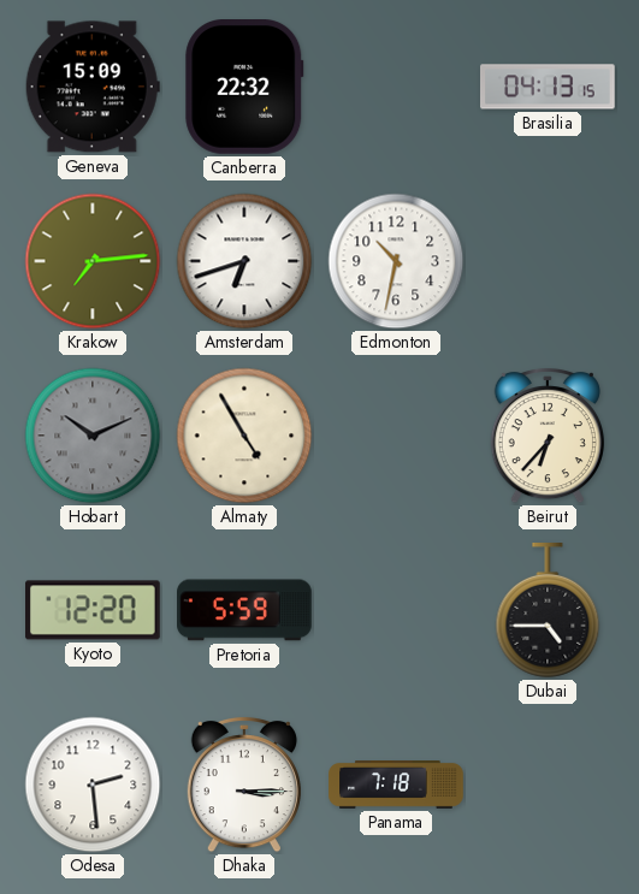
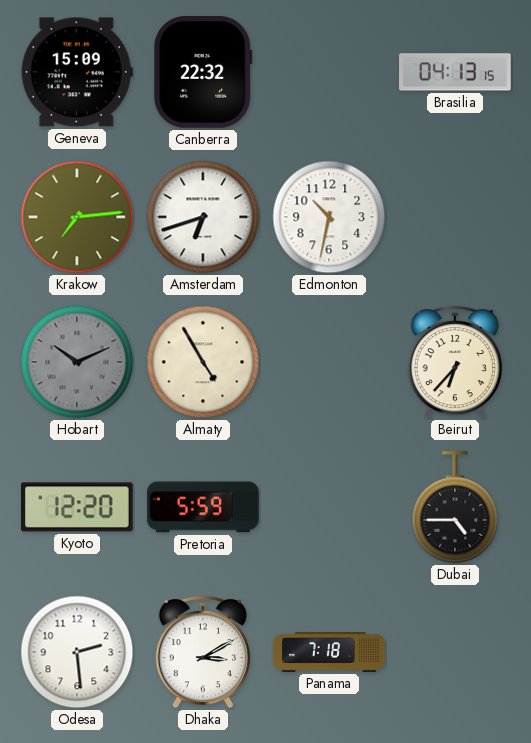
Dhaka: 3:15 -> 3:10 (203, 652)
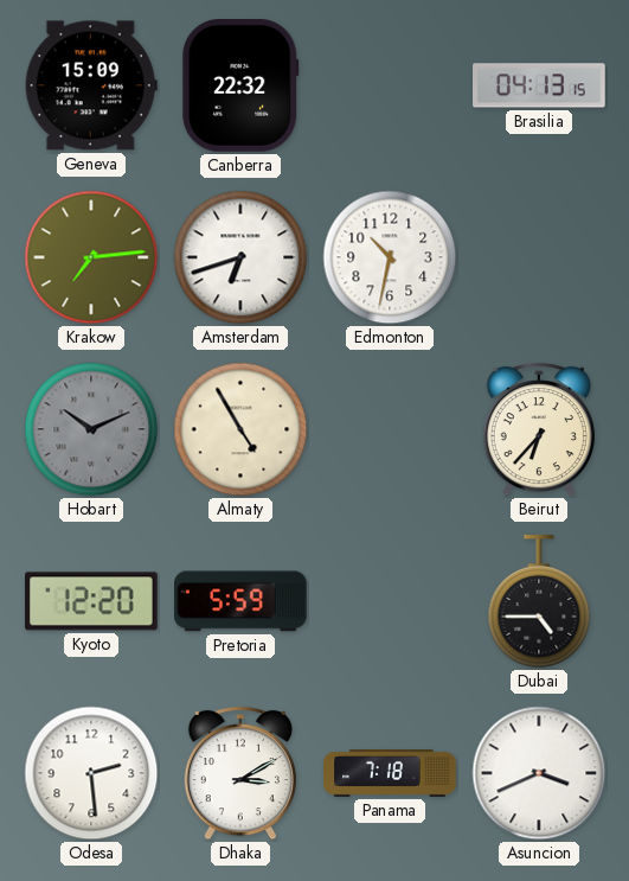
Asuncion: none -> 3:41 (539, 773)
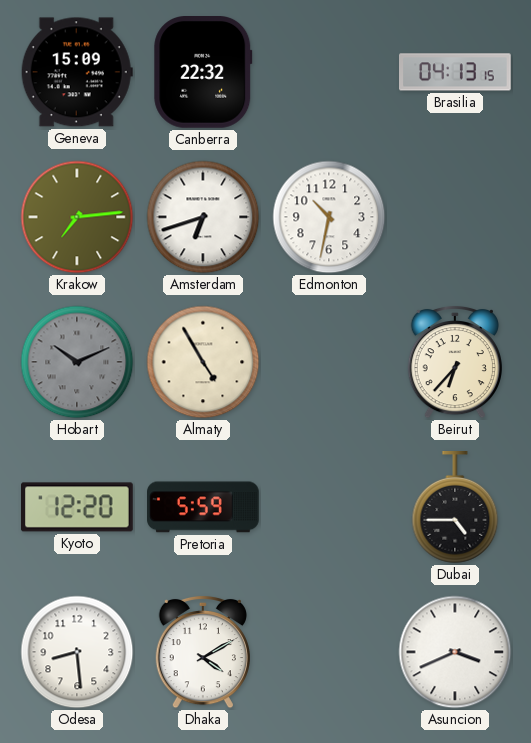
Odesa: 2:29 -> 8:29 (77, 652)
Dhaka: 3:10 -> 4:10 (203, 652)
Panama: 7:18 -> none (390, 774)
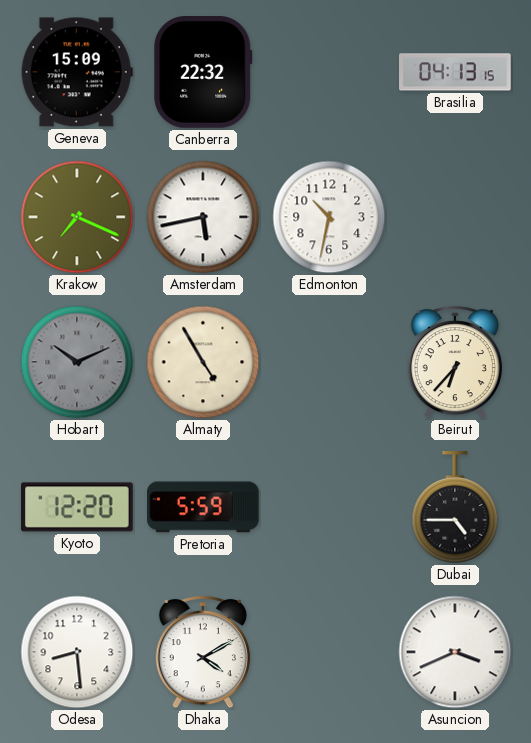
Krakow: 7:14 -> 7:19 (77, 217)
Amsterdam: 6:42 -> 5:43 (203, 217)
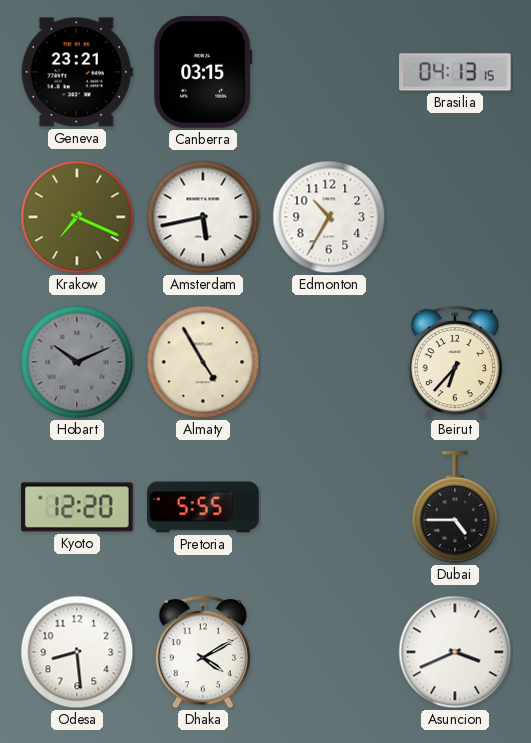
Geneva: 15:09 -> 23:21 (77, 72)
Canberra: 22:32 -> 03:15 (203, 73)
Edmonton: 10:32 -> 10:35 (329, 217)
Pretoria: 5:59 -> 5:55 (204, 507)
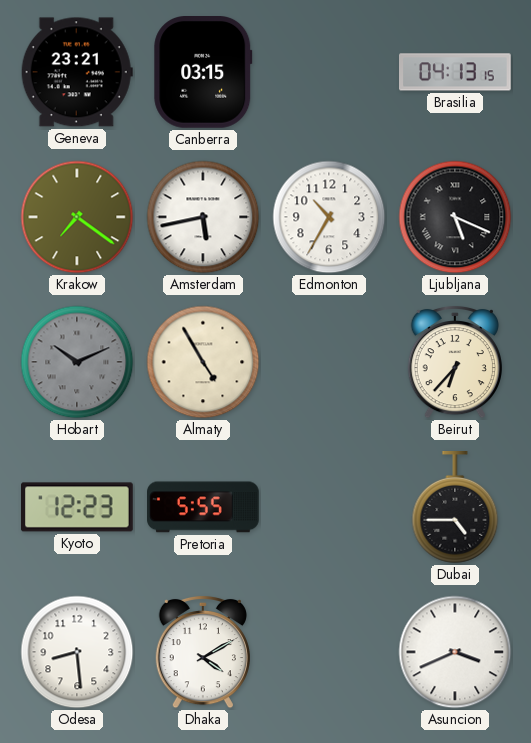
Krakow: 7:19 -> 7:21 (77, 217)
Ljubljana: none -> 5:19 (455, 217)
Kyoto: 12:20 -> 12:23 (78, 507)
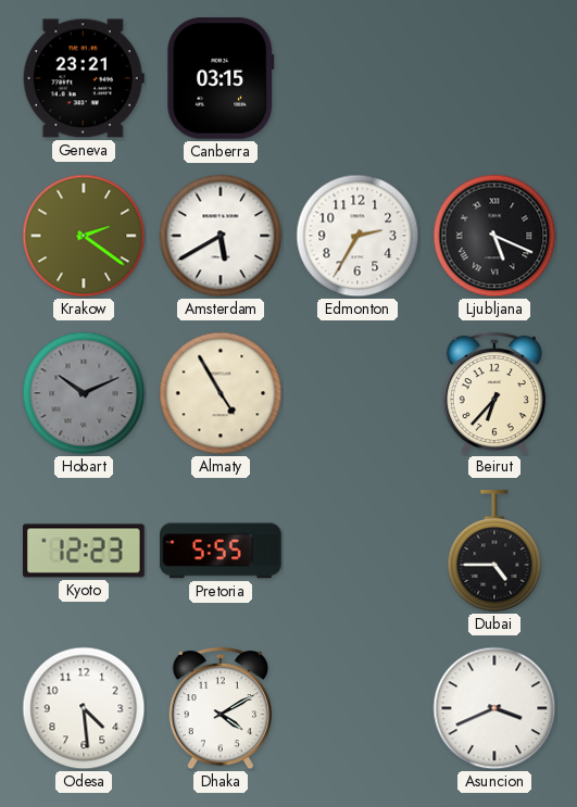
Brasilia: 04:13 -> none (456, 72)
Krakow: 7:21 -> 2:21 (84, 236)
Amsterdam: 5:43 -> 5:40 (221, 236)
Edmonton: 10:35 -> 2:35 (358, 236)
Odesa: 8:29 -> 4:29 (84, 708)
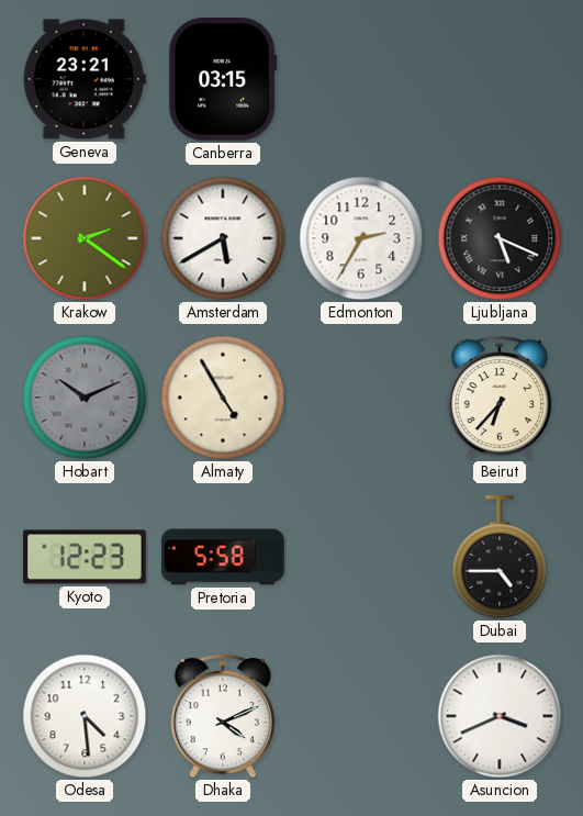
Pretoria: 5:55 -> 5:58 (224, 557)
Dhaka: 4:10 -> 4:11 (223, 716)
